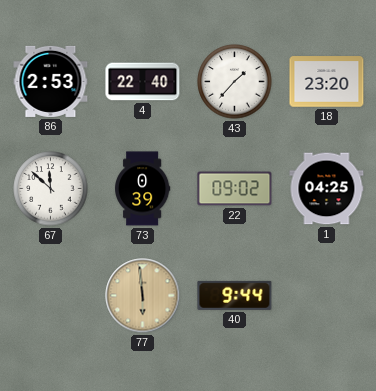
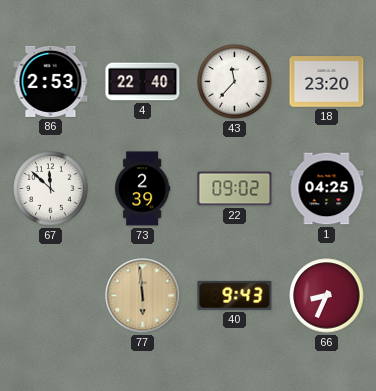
43: 1:37 -> 11:37 (235, 82)
73: 0:39 -> 2:39 (143, 189)
40: 9:44 -> 9:43 (235, 295)
66: none -> 8:34 (327, 296)
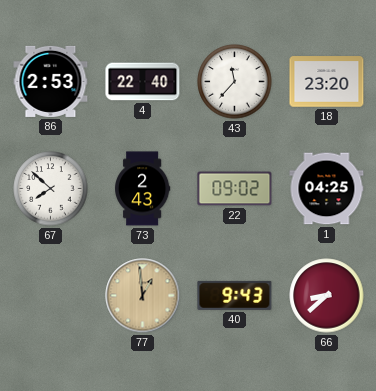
67: 11:52 -> 7:52 (51, 189)
73: 2:39 -> 2:43 (143, 189)
77: 5:59 -> 12:59 (143, 296)
66: 8:34 -> 8:38 (327, 296)
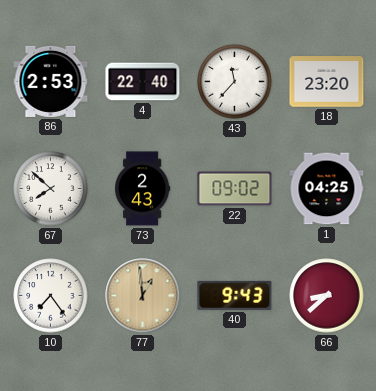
10: none -> 7:24 (51, 296)
